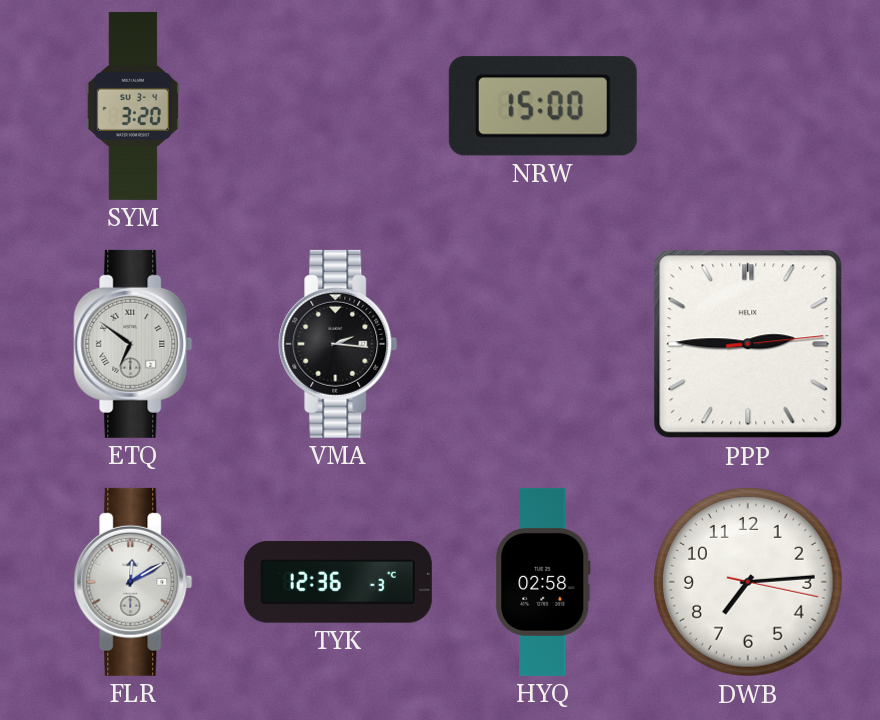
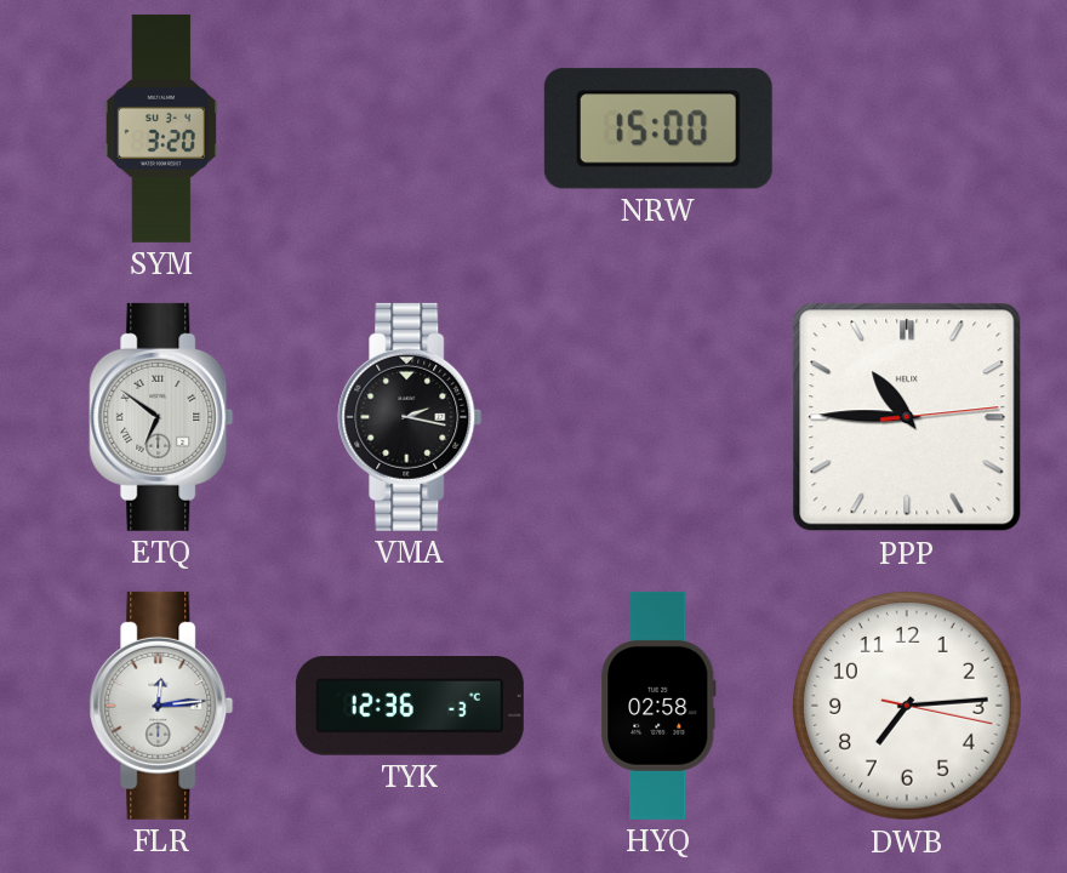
VMA: 2:16 -> 2:17 (410, 417)
PPP: 2:45 -> 10:45 (907, 417)
FLR: 12:10 -> 12:14 (161, 706)
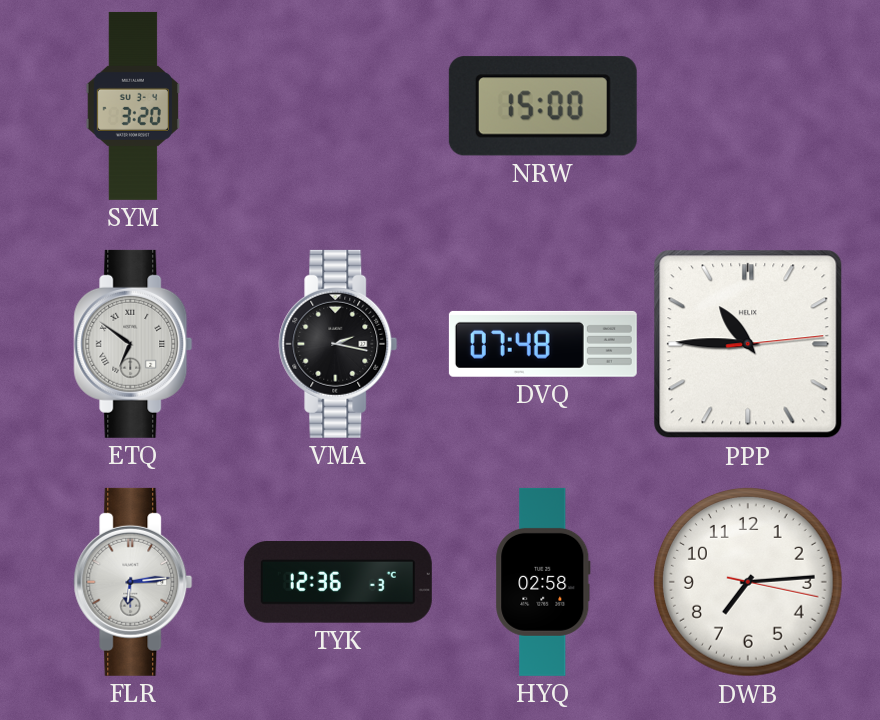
DVQ: none -> 07:48 (543, 344)
FLR: 12:14 -> 6:14 (133, 582)
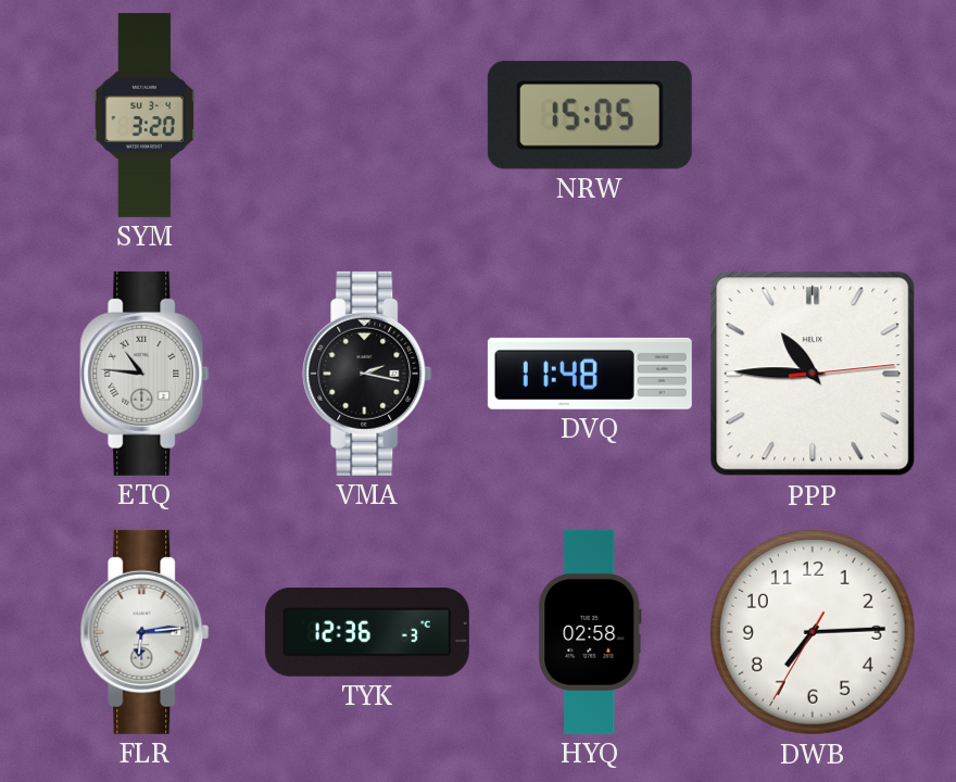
NRW: 15:00 -> 15:05 (590, 115)
ETQ: 6:51 -> 10:46 (144, 374)
DVQ: 07:48 -> 11:48 (590, 374)
DWB: 7:14:17 -> 7:14:35 (814, 633)
